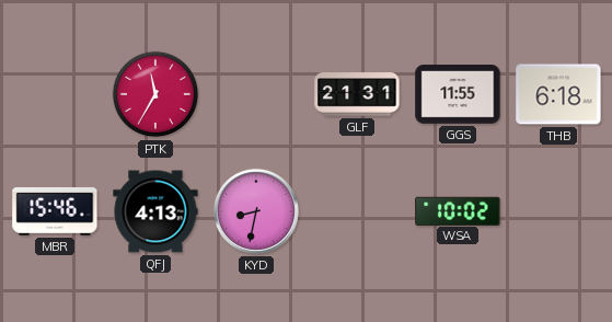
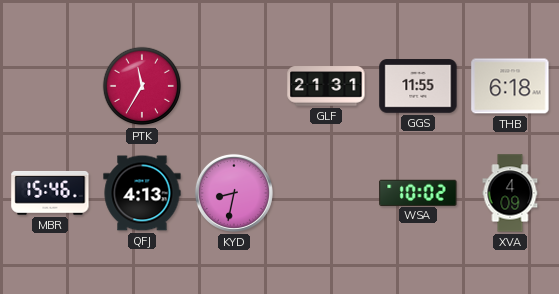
XVA: none -> 4:09 (510, 193)
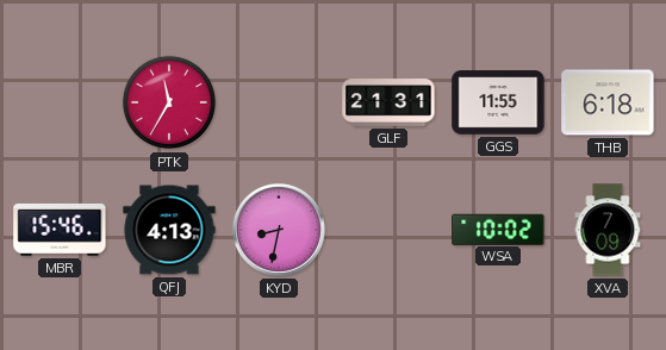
XVA: 4:09 -> 7:09 (608, 230)
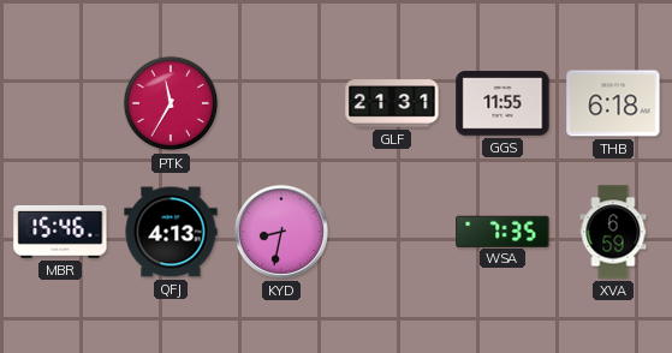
WSA: 10:02 -> 7:35 (502, 231)
XVA: 7:09 -> 6:59 (613, 232)
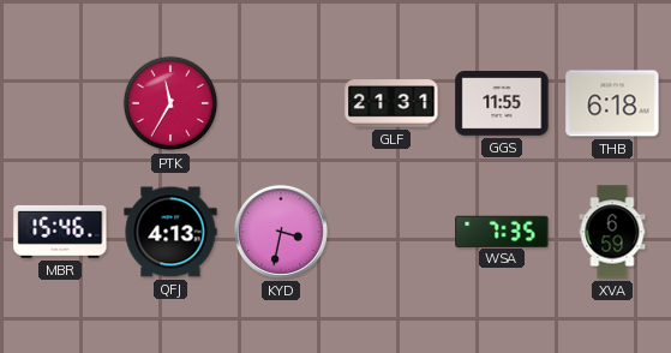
KYD: 8:32 -> 3:32 (281, 232)
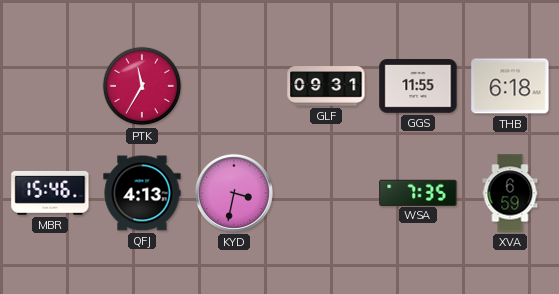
GLF: 21:31 -> 09:31 (326, 86)
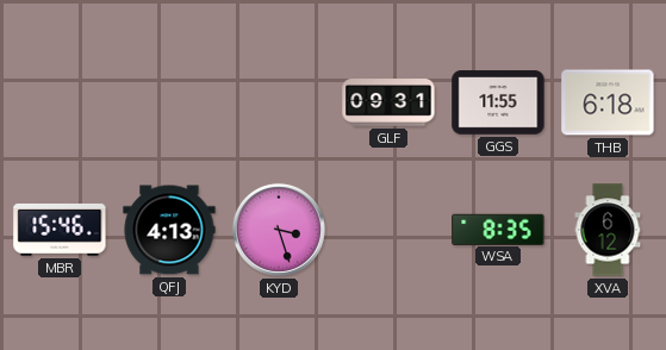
PTK: 11:35 -> none (142, 86)
KYD: 3:32 -> 3:27 (279, 230)
WSA: 7:35 -> 8:35 (498, 229)
XVA: 6:59 -> 6:12 (608, 230)
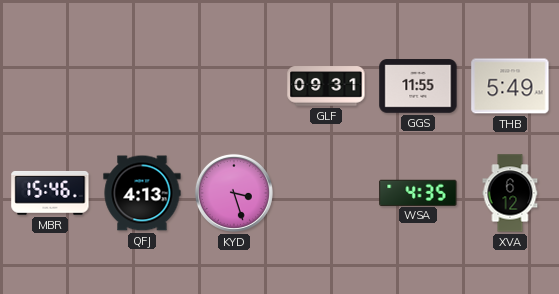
THB: 6:18 -> 5:49 (510, 86)
WSA: 8:35 -> 4:35 (418, 192)
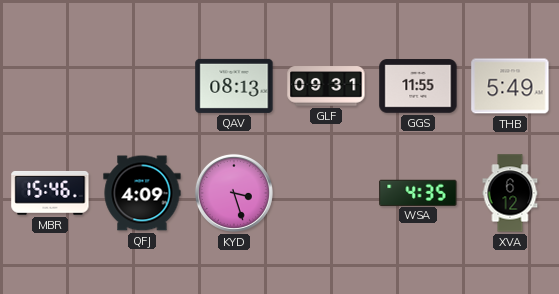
QAV: none -> 08:13 (234, 86)
QFJ: 4:13 -> 4:09 (142, 193)
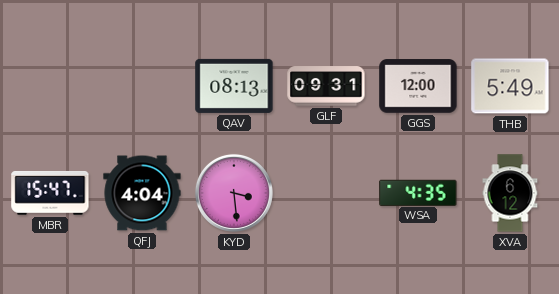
GGS: 11:55 -> 12:00 (418, 86)
MBR: 15:46 -> 15:47 (50, 193)
QFJ: 4:09 -> 4:04 (142, 193)
KYD: 3:27 -> 3:29 (234, 193)
